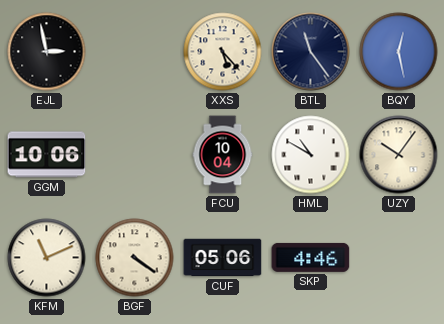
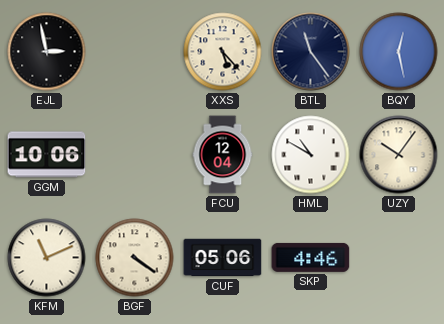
FCU: 10:04 -> 12:04 (223, 155)
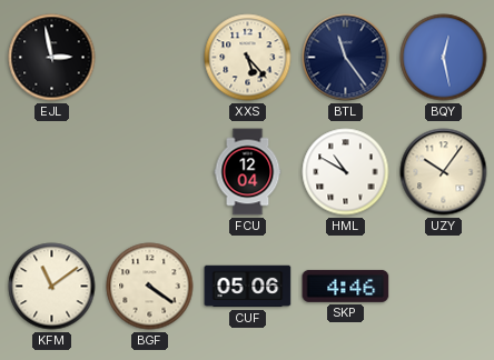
GGM: 10:06 -> none (47, 155)
KFM: 11:11 -> 11:09 (52, 287)
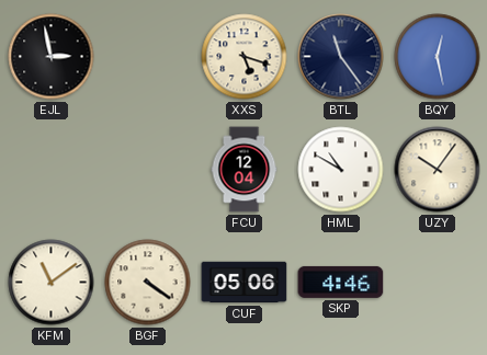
XXS: 5:23 -> 5:18 (245, 57)
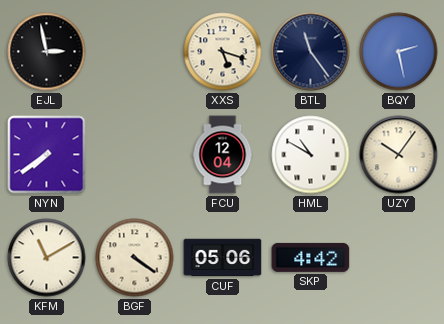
BQY: 12:28 -> 2:28 (399, 52)
NYN: none -> 7:39 (47, 155)
KFM: 11:09 -> 11:10 (47, 258)
SKP: 4:46 -> 4:42 (311, 257)
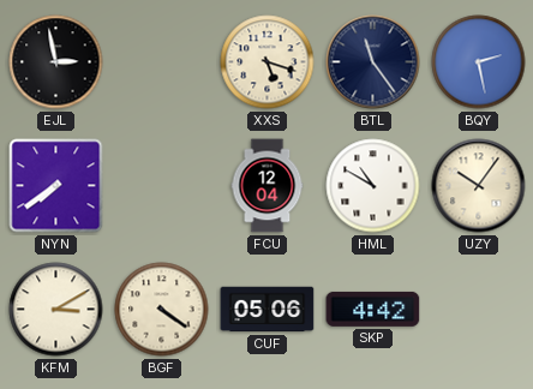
KFM: 11:10 -> 3:10 (56, 310)
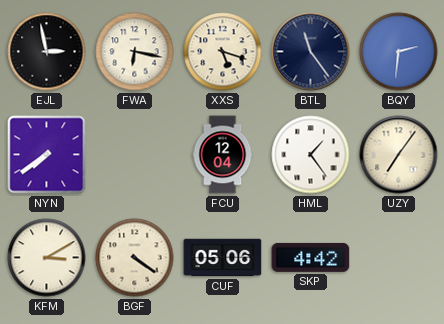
FWA: none -> 6:17 (135, 52)
BQY: 2:28 -> 2:31 (399, 52)
HML: 10:50 -> 1:24 (311, 155)
UZY: 10:06 -> 7:06 (399, 155)
